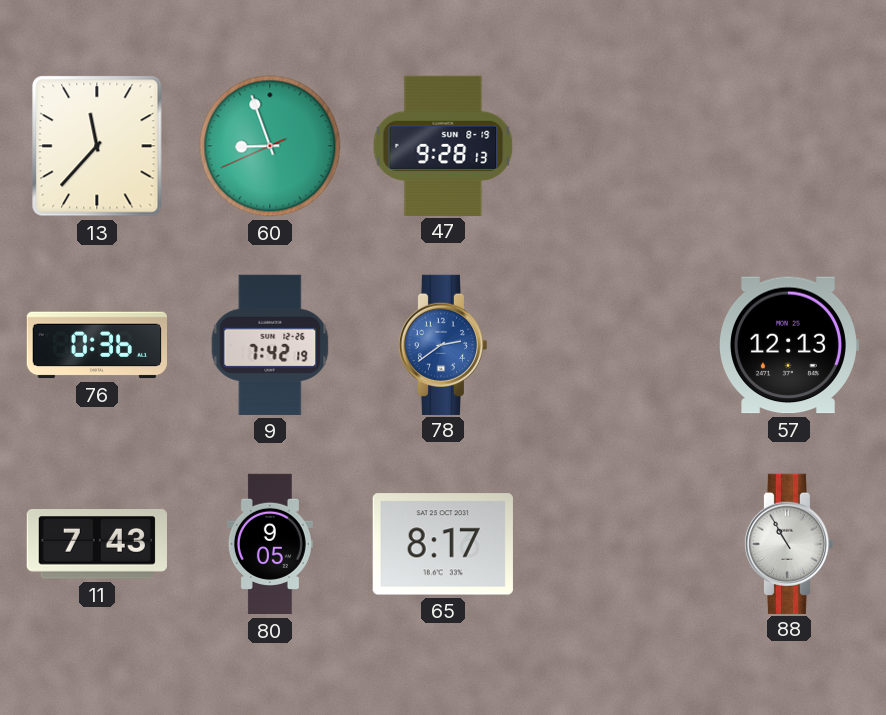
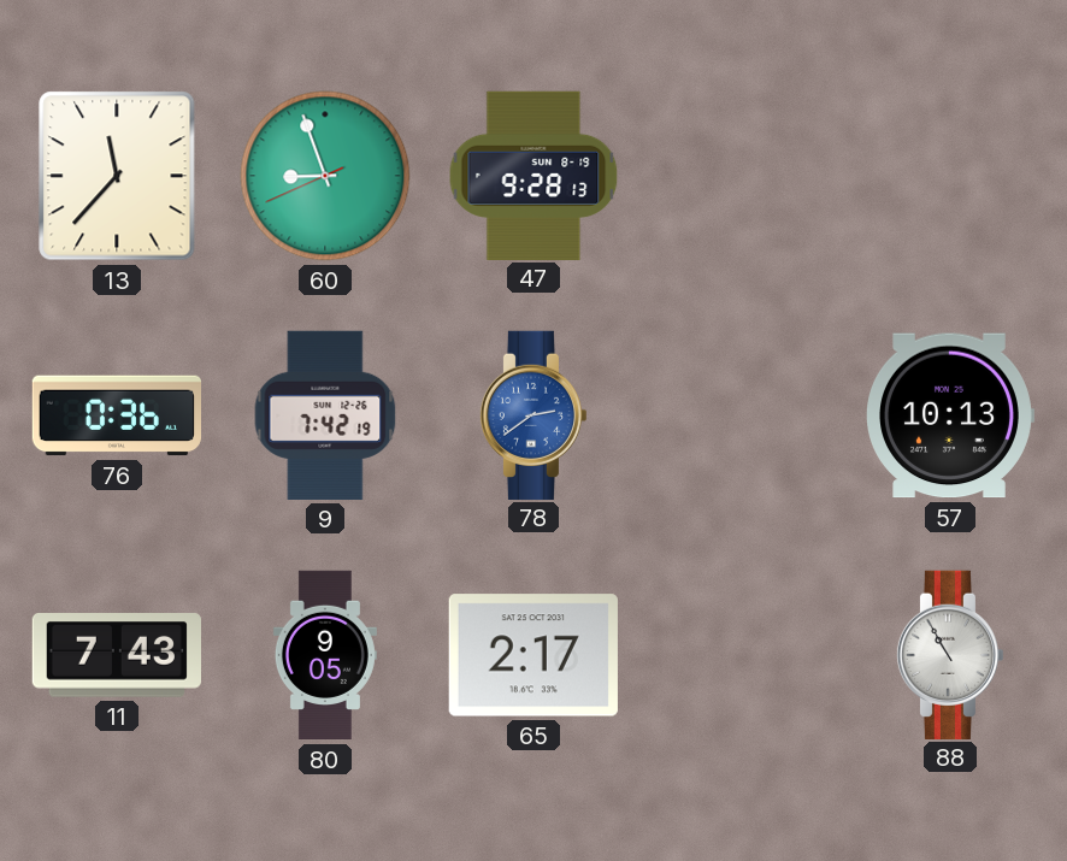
57: 12:13 -> 10:13 (950, 415)
65: 8:17 -> 2:17 (533, 655)
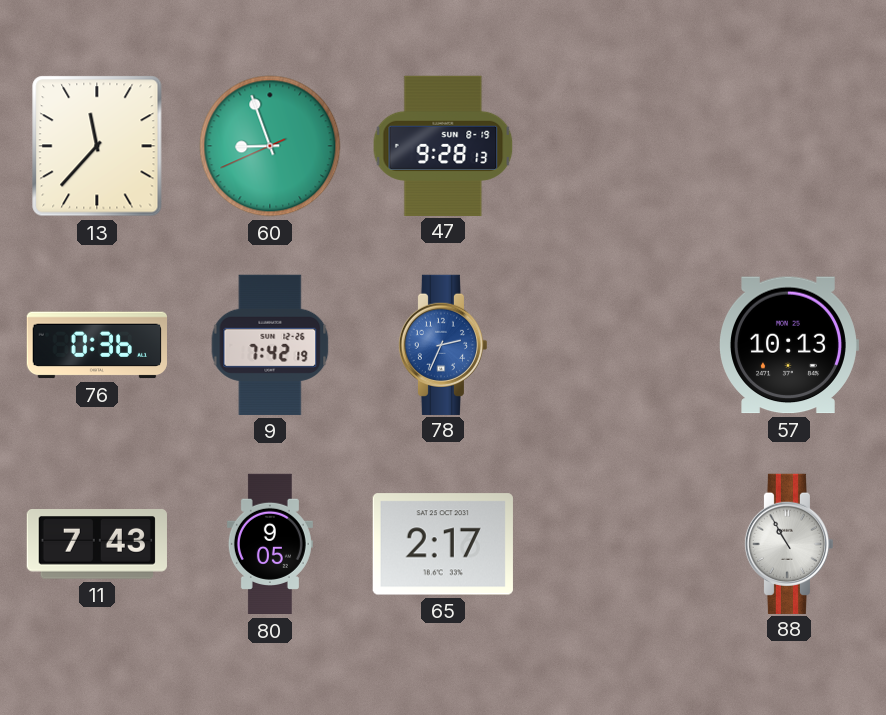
78: 2:39 -> 2:34 (443, 344)
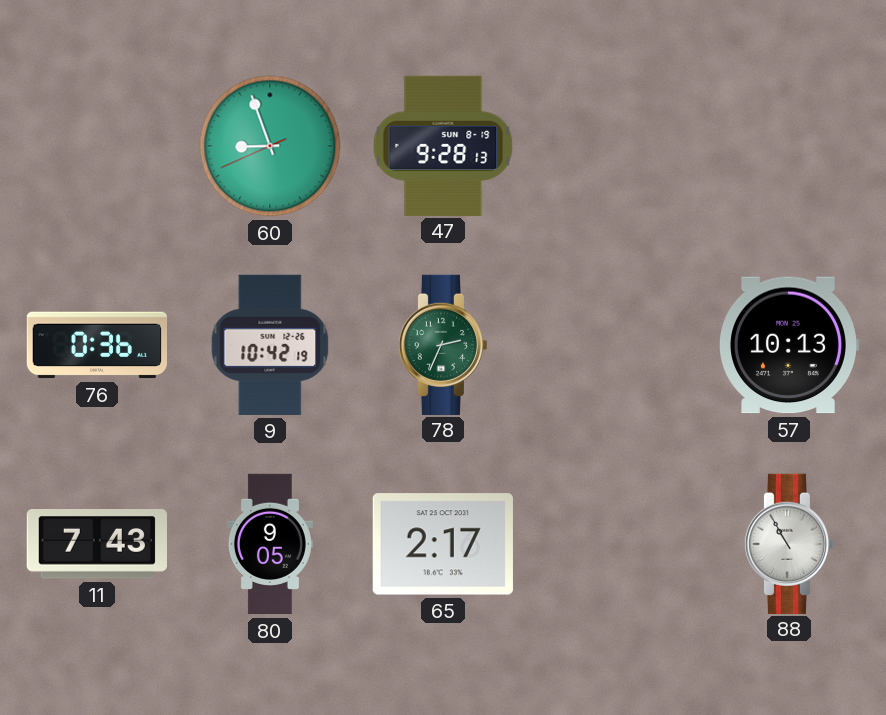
13: 11:37 -> none (97, 146)
9: 7:42 -> 10:42 (270, 345)
78 dial: blue -> green (443, 344)
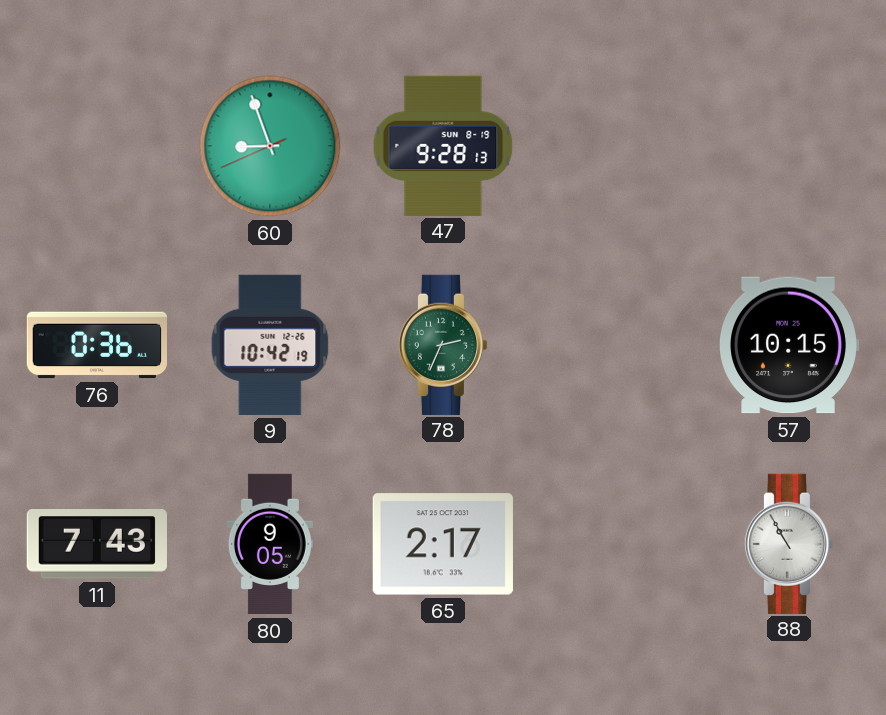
57: 10:13 -> 10:15 (789, 345)
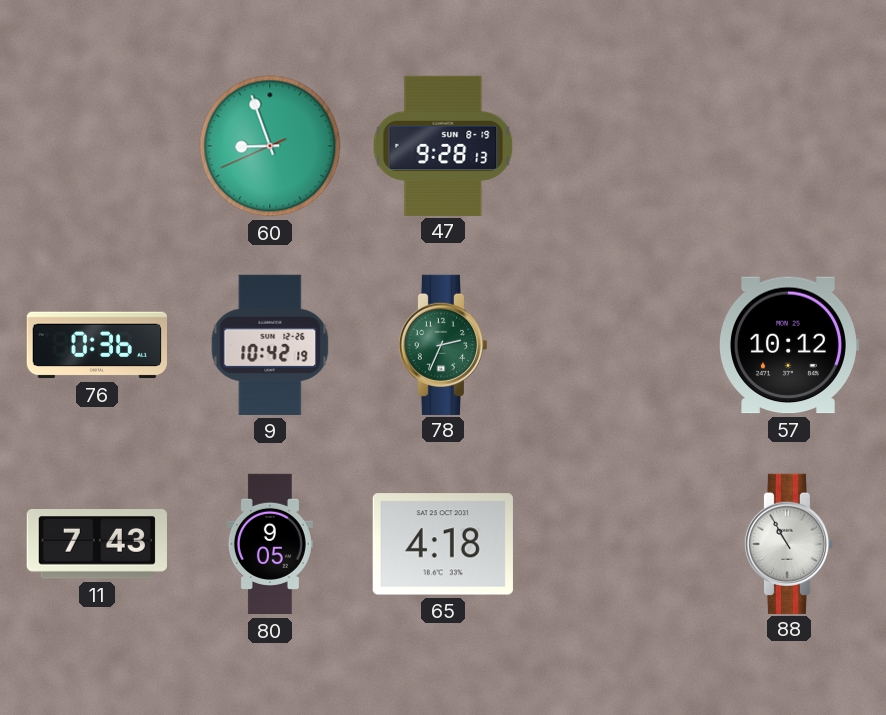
57: 10:15 -> 10:12 (789, 345)
65: 2:17 -> 4:18 (443, 544)
